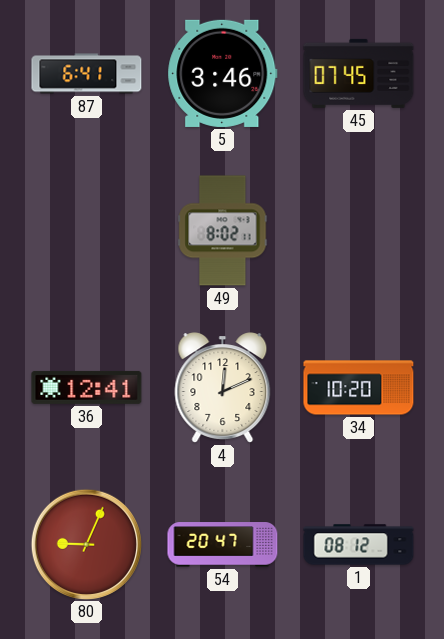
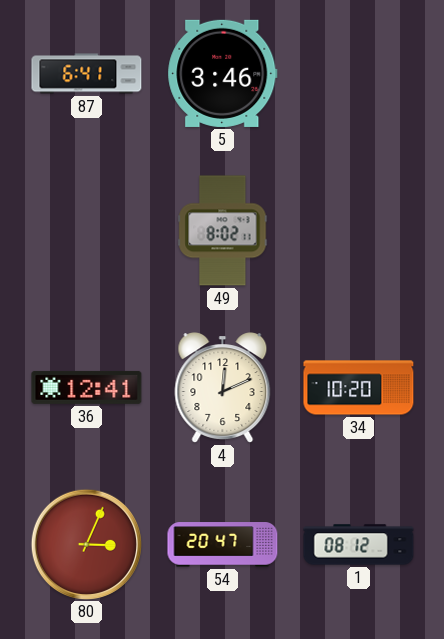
45: 07:45 -> none (359, 73)
80: 9:04 -> 3:04 (86, 544)
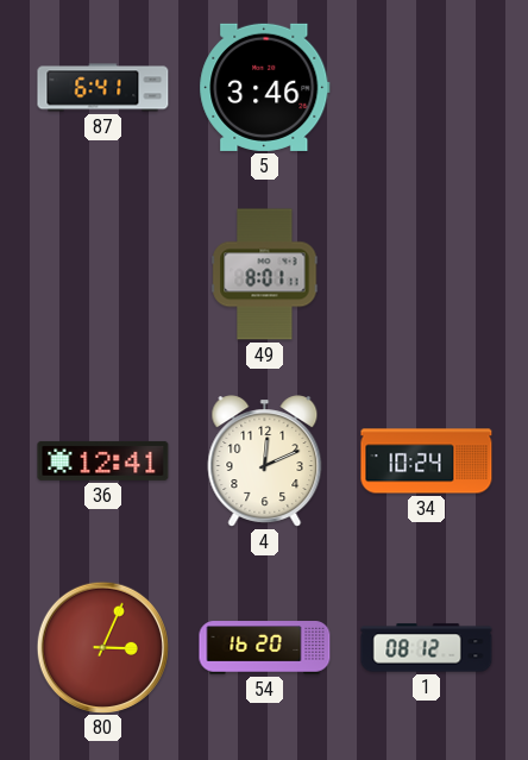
49: 8:02 -> 8:01 (265, 275)
34: 10:20 -> 10:24 (427, 461)
54: 20:47 -> 16:20 (265, 648)
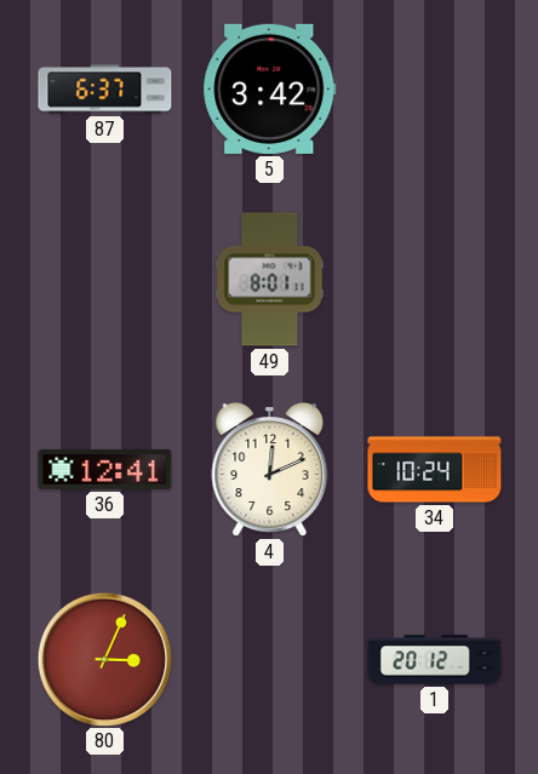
87: 6:41 -> 6:37 (105, 90)
5: 3:46 -> 3:42 (270, 88)
54: 16:20 -> none (265, 648)
1: 08:12 -> 20:12 (435, 660)
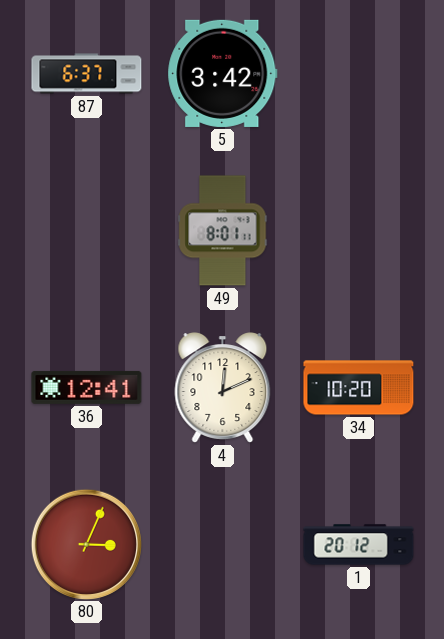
34: 10:24 -> 10:20 (359, 388)
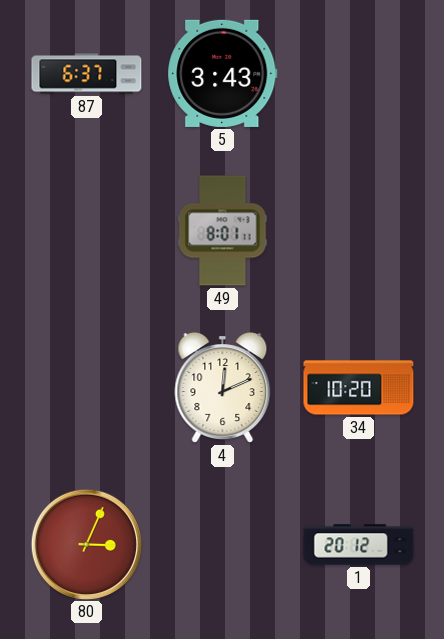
5: 3:42 -> 3:43 (223, 73)
36: 12:41 -> none (87, 387)
